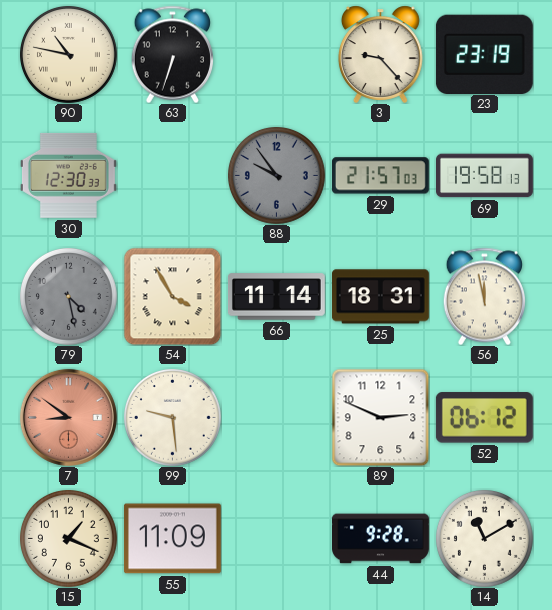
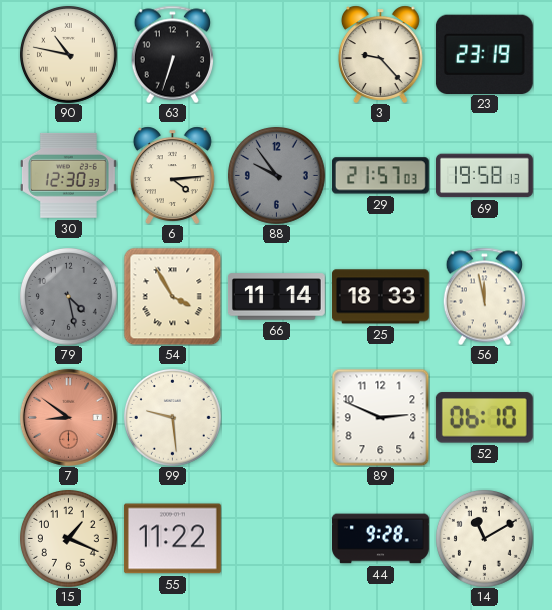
6: none -> 4:14 (172, 175)
25: 18:31 -> 18:33 (380, 297)
52: 06:12 -> 06:10 (484, 418)
55: 11:09 -> 11:22 (172, 539)
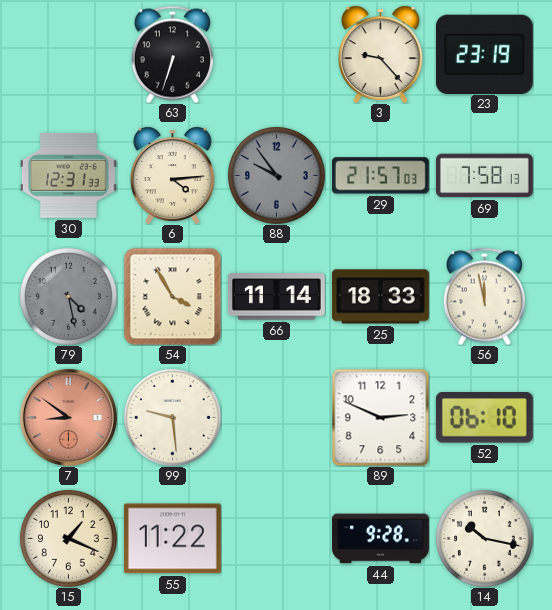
90: 10:47 -> none (68, 54)
30: 12:30 -> 12:31 (68, 175)
69: 19:58 -> 7:58 (485, 176)
14: 11:10 -> 10:17 (484, 538)
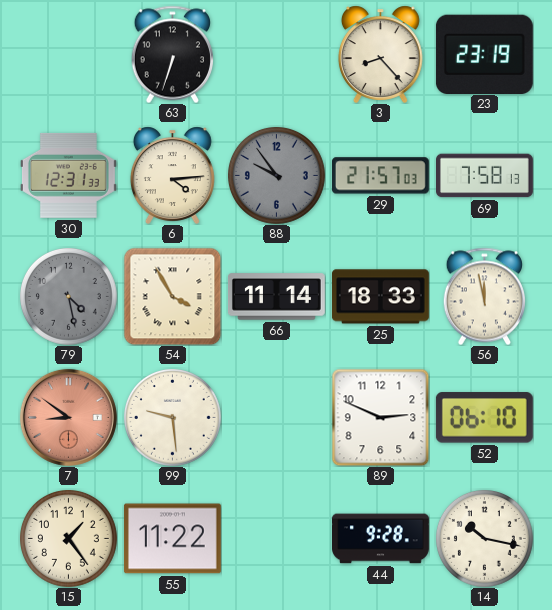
3: 9:23 -> 8:23 (380, 54)
15: 1:19 -> 1:24 (68, 538)
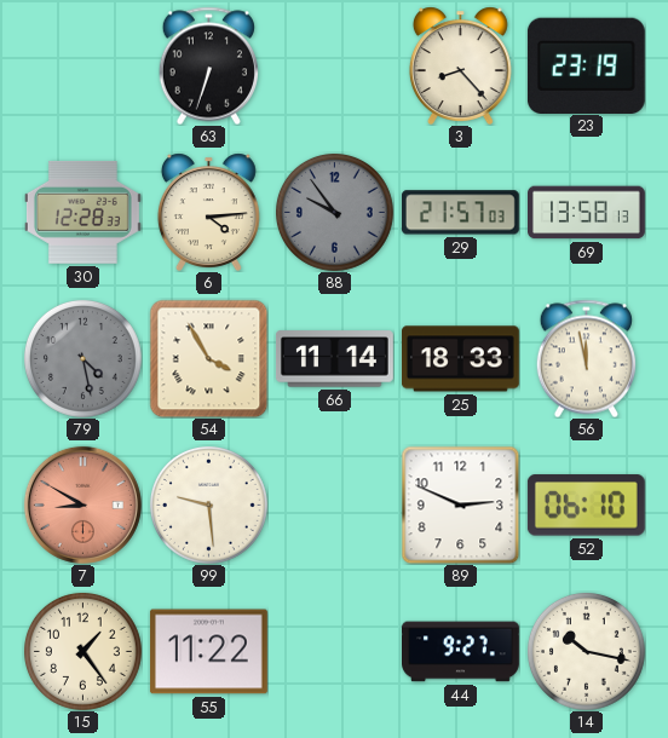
30: 12:31 -> 12:28 (82, 212)
69: 7:58 -> 13:58 (587, 213)
7: 8:51 -> 8:50 (82, 505)
44: 9:28 -> 9:27 (461, 652)
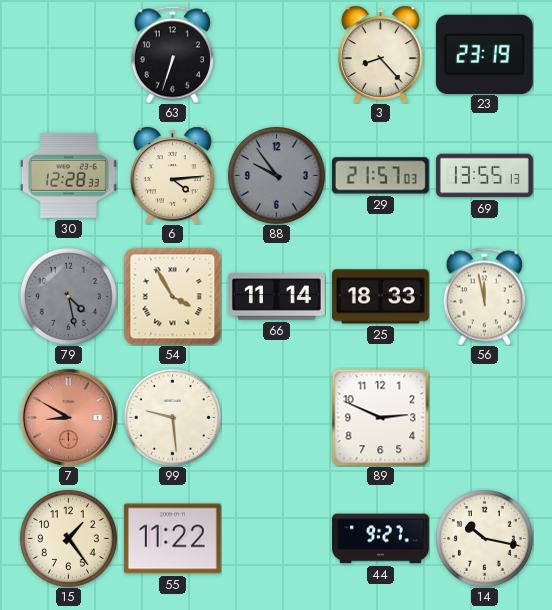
69: 13:58 -> 13:55 (485, 176)
52: 06:10 -> none (586, 506)
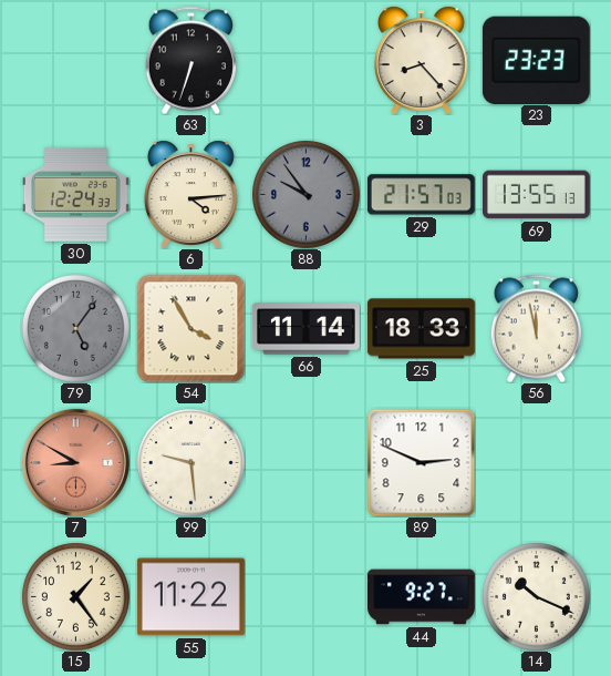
23: 23:19 -> 23:23 (536, 60)
30: 12:28 -> 12:24 (75, 194)
79: 4:28 -> 5:06 (75, 328)
14: 10:17 -> 10:19 (536, 596)
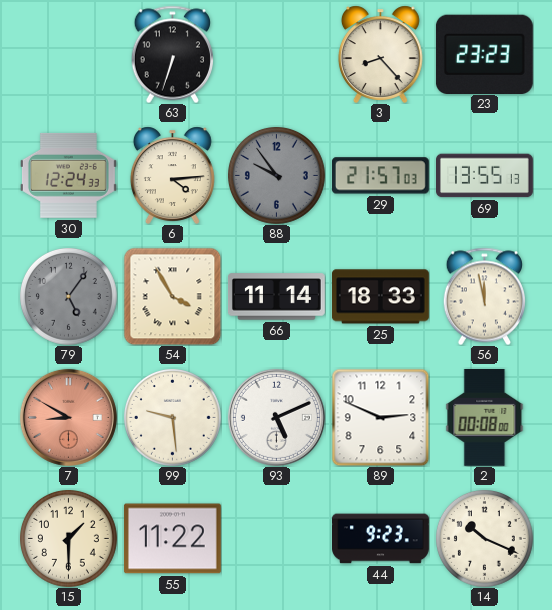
93: none -> 5:11 (276, 417)
2: none -> 00:08 (485, 417)
15: 1:24 -> 1:30 (68, 538)
44: 9:27 -> 9:23 (381, 539)
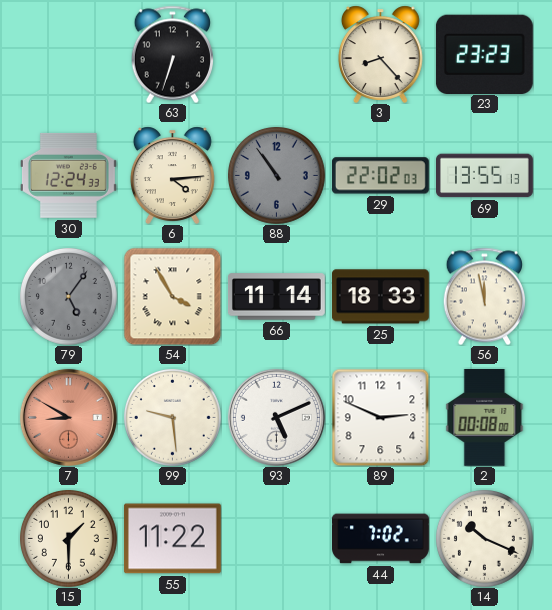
88: 9:54 -> 10:54 (276, 175)
29: 21:57 -> 22:02 (380, 176)
44: 9:23 -> 7:02 (381, 539)
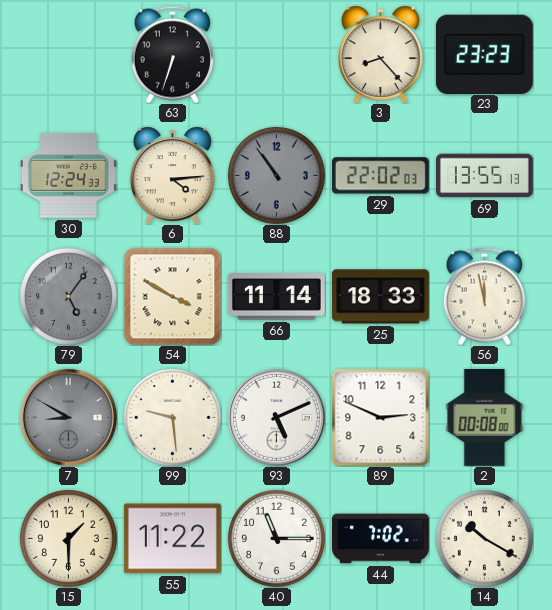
54: 3:55 -> 3:50 (172, 296)
7 dial: salmon -> grey (68, 417)
40: none -> 11:15 (276, 538)
14: 10:19 -> 10:20 (484, 538)
